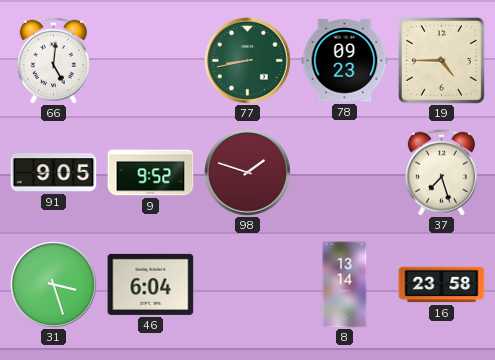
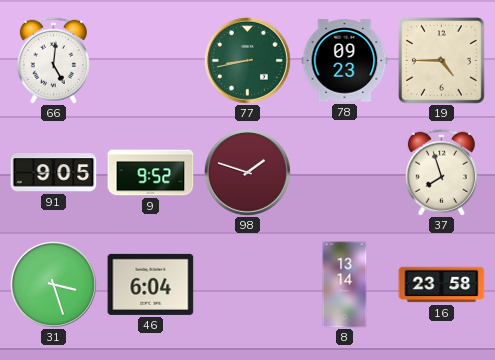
37: 7:27 -> 7:57 (441, 172)
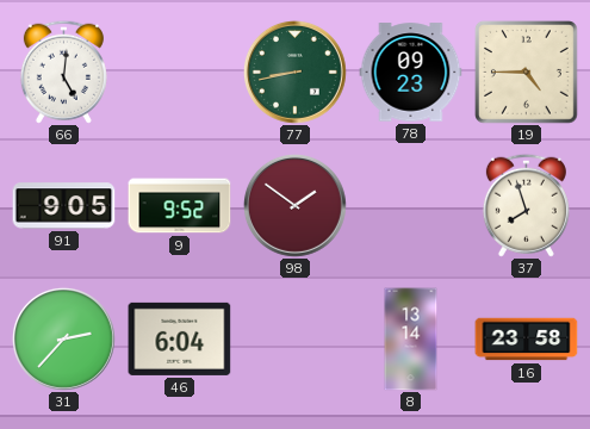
98: 1:48 -> 1:51 (294, 205)
31: 3:27 -> 2:37 (63, 338)
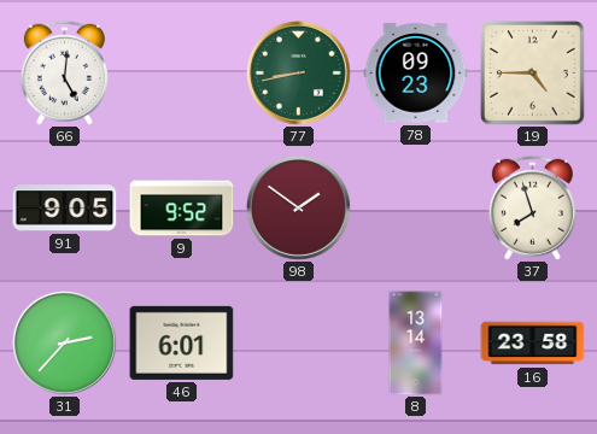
46: 6:04 -> 6:01 (182, 342)
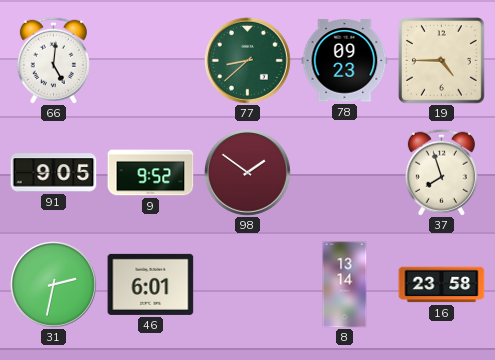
77: 8:43 -> 8:38 (247, 60)
31: 2:37 -> 2:32 (53, 284)
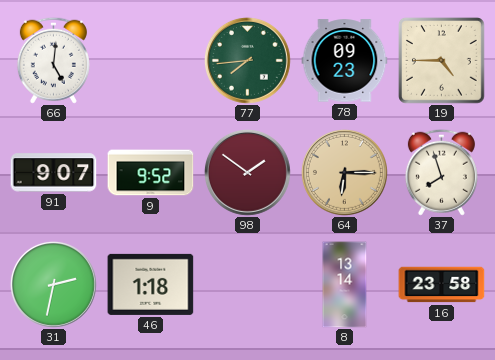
77: 8:38 -> 7:44 (247, 60)
91: 9:05 -> 9:07 (54, 173)
64: none -> 6:15 (344, 172)
46: 6:01 -> 1:18 (151, 284)
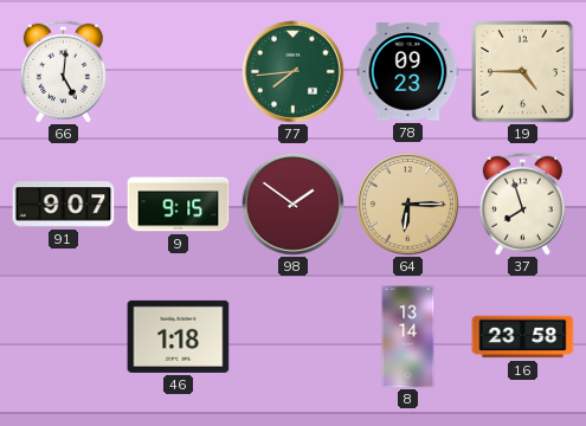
9: 9:52 -> 9:15 (179, 205)
31: 2:32 -> none (53, 284)
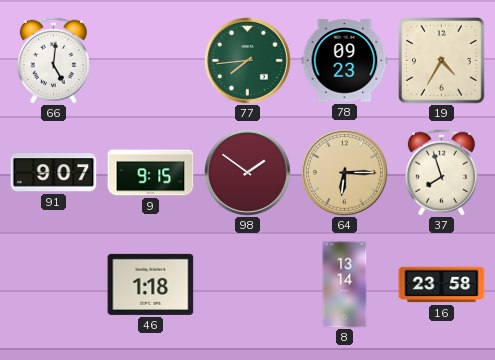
19: 4:45 -> 4:35 (442, 61)
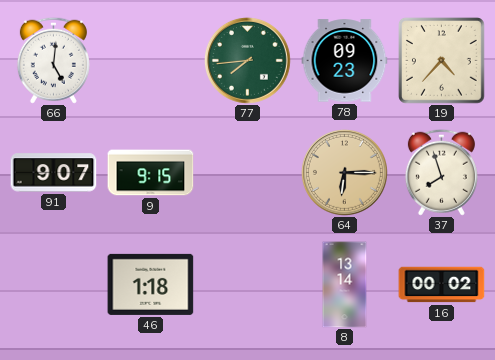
19: 4:35 -> 4:37 (442, 61)
98: 1:51 -> none (247, 172)
16: 23:58 -> 00:02 (442, 285)
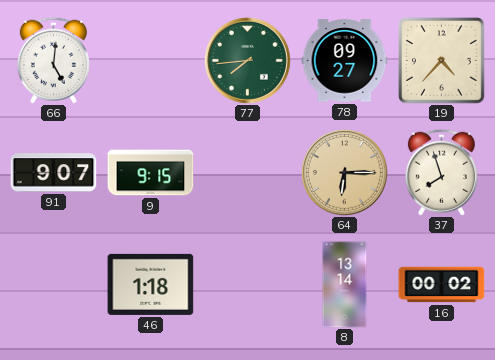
78: 09:23 -> 09:27 (345, 61)
